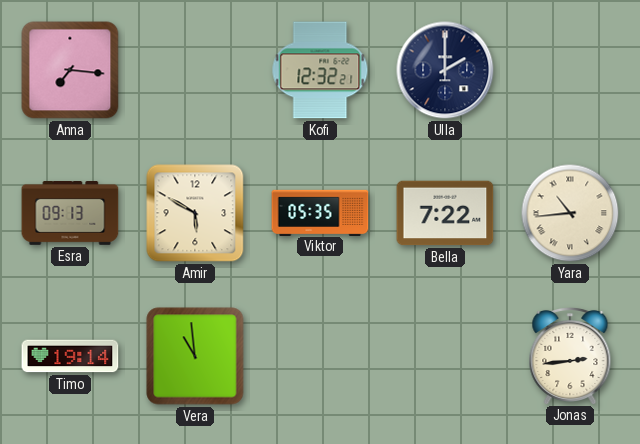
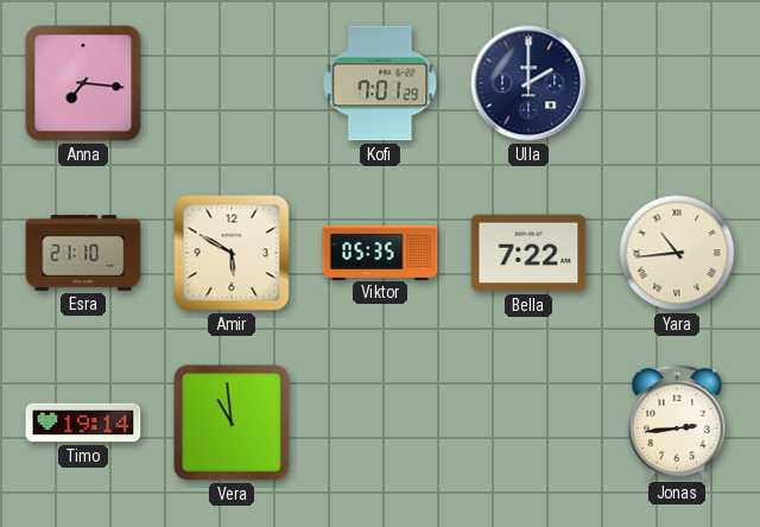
Kofi: 12:32 -> 7:01 (380, 83)
Esra: 09:13 -> 21:10 (83, 254)
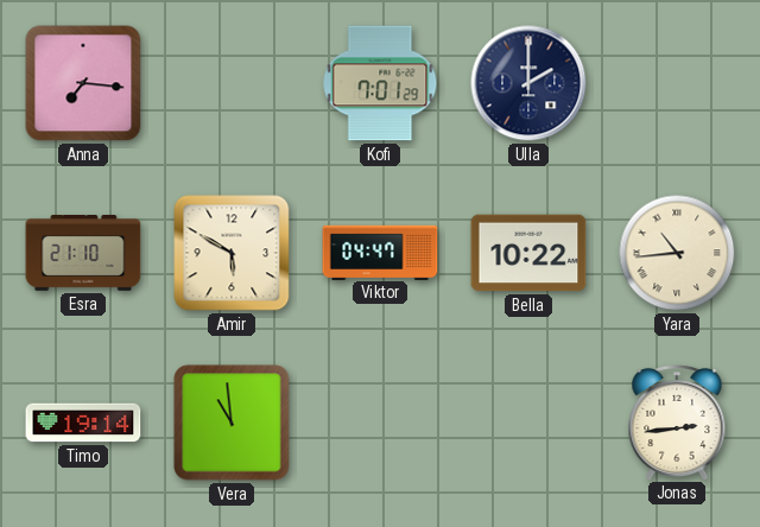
Viktor: 05:35 -> 04:47 (380, 252)
Bella: 7:22 -> 10:22 (528, 253)
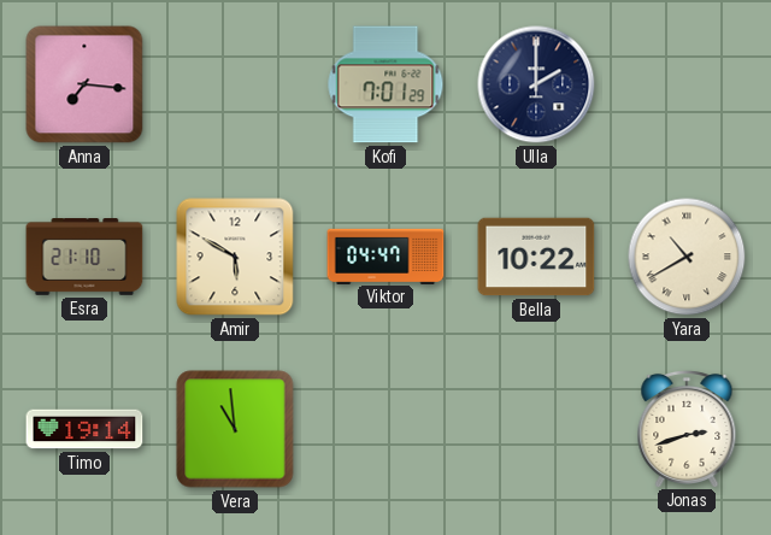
Yara: 10:44 -> 10:40 (687, 257)
Jonas: 2:44 -> 2:42 (687, 428)
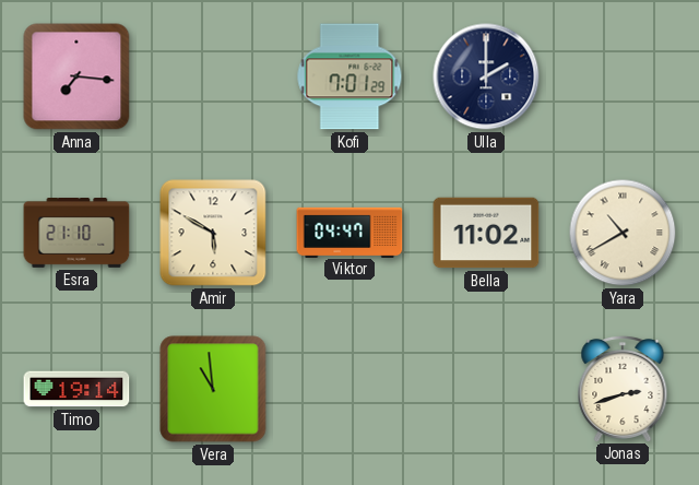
Bella: 10:22 -> 11:02 (486, 233)
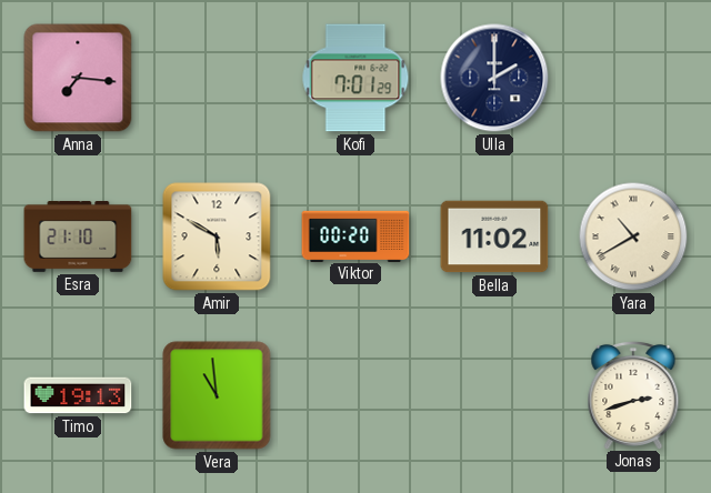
Viktor: 04:47 -> 00:20 (355, 235)
Timo: 19:14 -> 19:13 (78, 395)
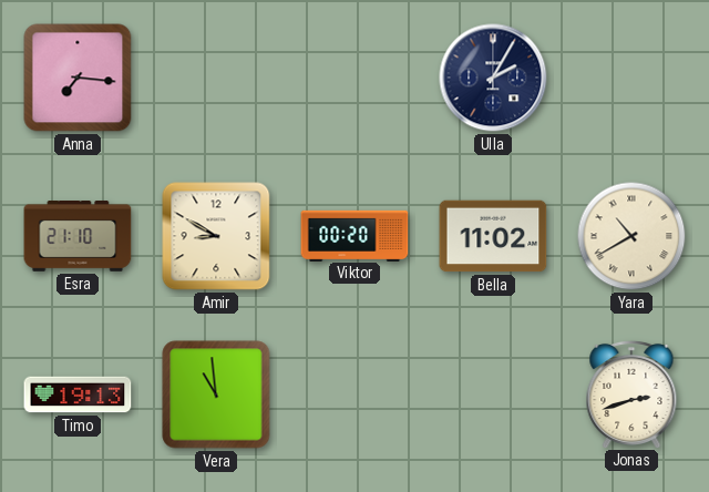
Kofi: 7:01 -> none (355, 78)
Ulla: 2:00 -> 2:05 (493, 78)
Amir: 5:50 -> 8:50 (216, 236)
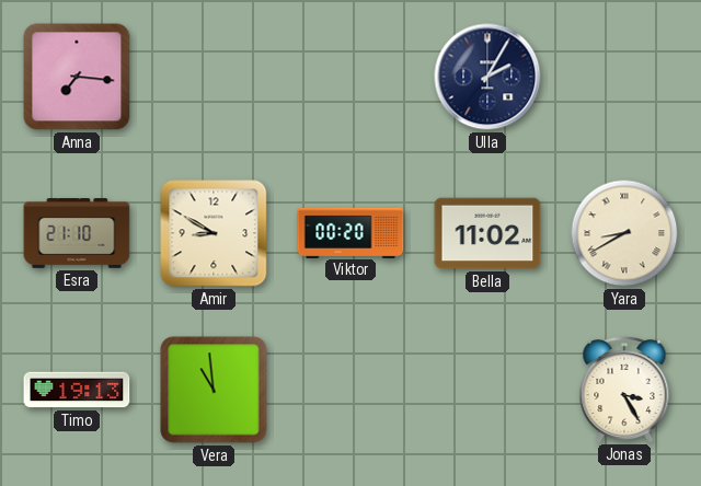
Yara: 10:40 -> 8:40 (624, 233)
Jonas: 2:42 -> 3:25 (624, 389)
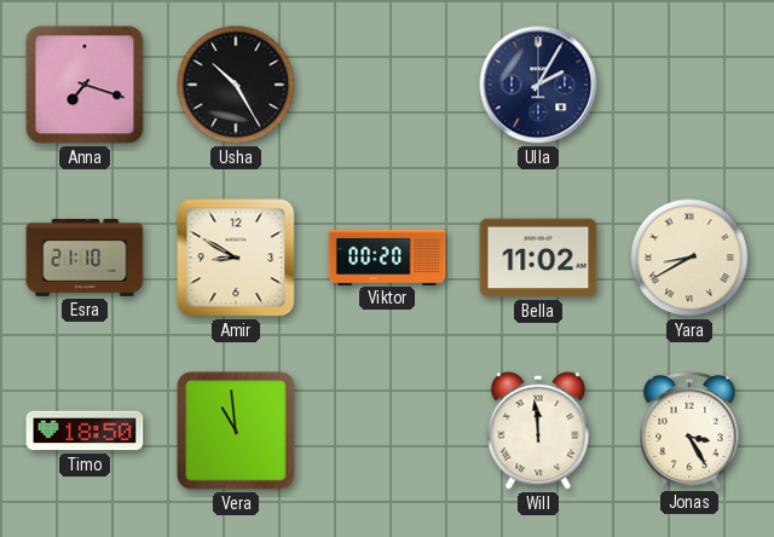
Anna: 7:16 -> 7:18 (85, 85)
Usha: none -> 10:25 (236, 85)
Timo: 19:13 -> 18:50 (85, 431)
Will: none -> 11:59 (538, 431)
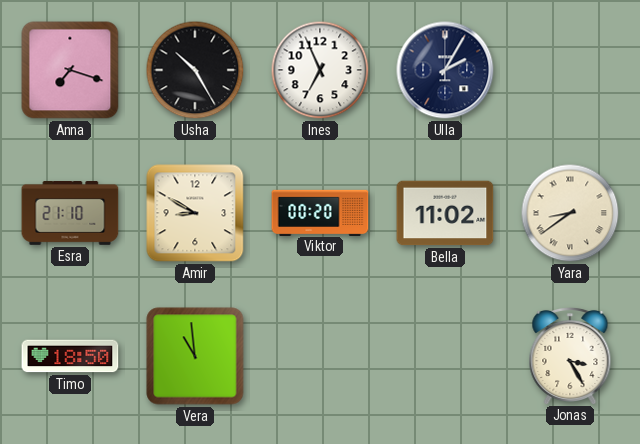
Ines: none -> 6:56 (320, 70)
Yara: 8:40 -> 8:39 (570, 213)
Will: 11:59 -> none (538, 431)
